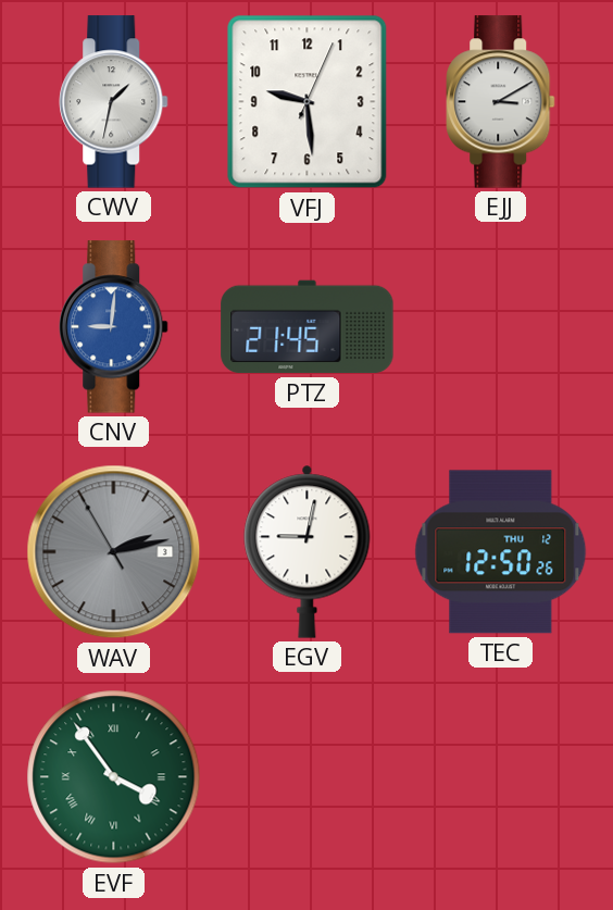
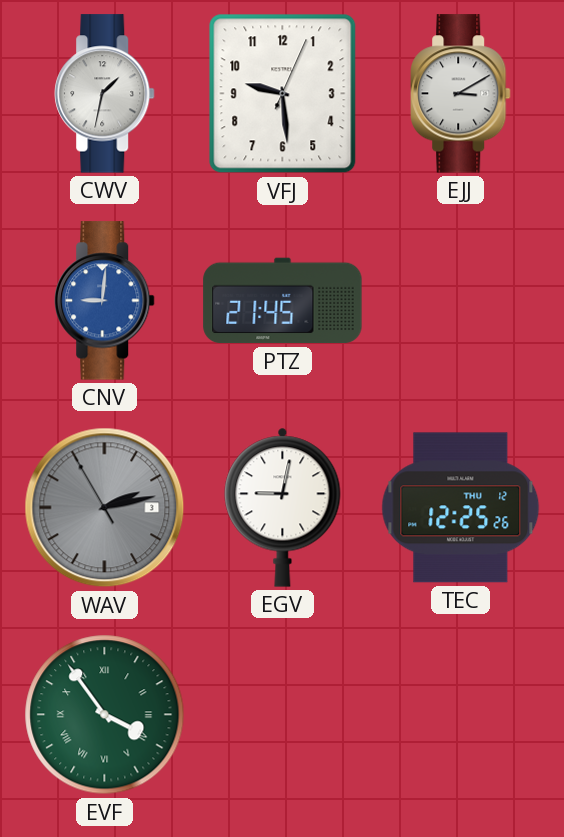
TEC: 12:50 -> 12:25 (461, 508)
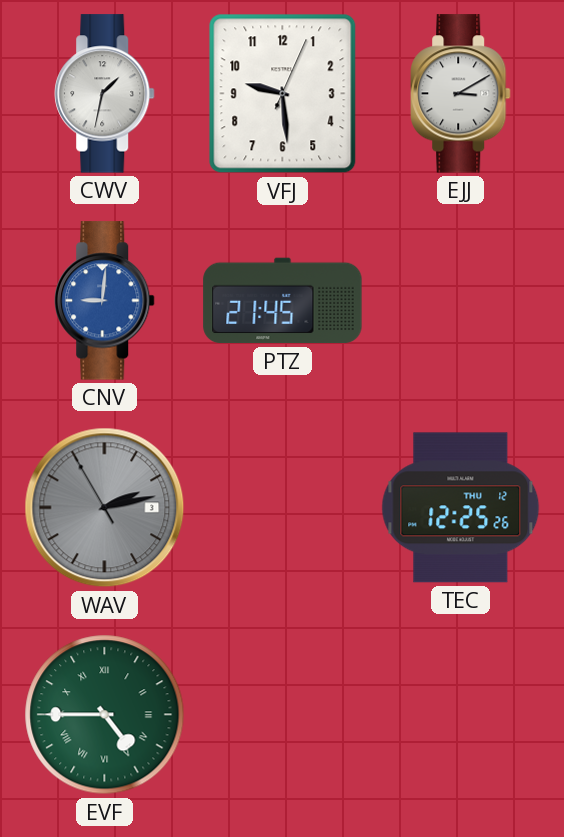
EGV: 9:02 -> none (283, 507)
EVF: 3:54 -> 4:45 (105, 715)
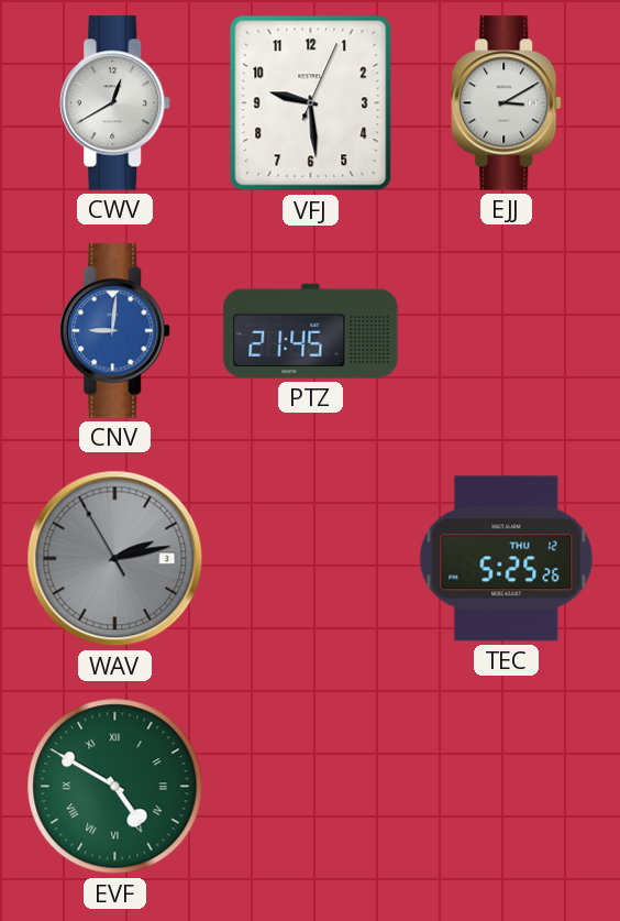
CWV: 1:32 -> 12:40 (115, 103)
TEC: 12:25 -> 5:25 (507, 559)
EVF: 4:45 -> 4:50 (115, 787)
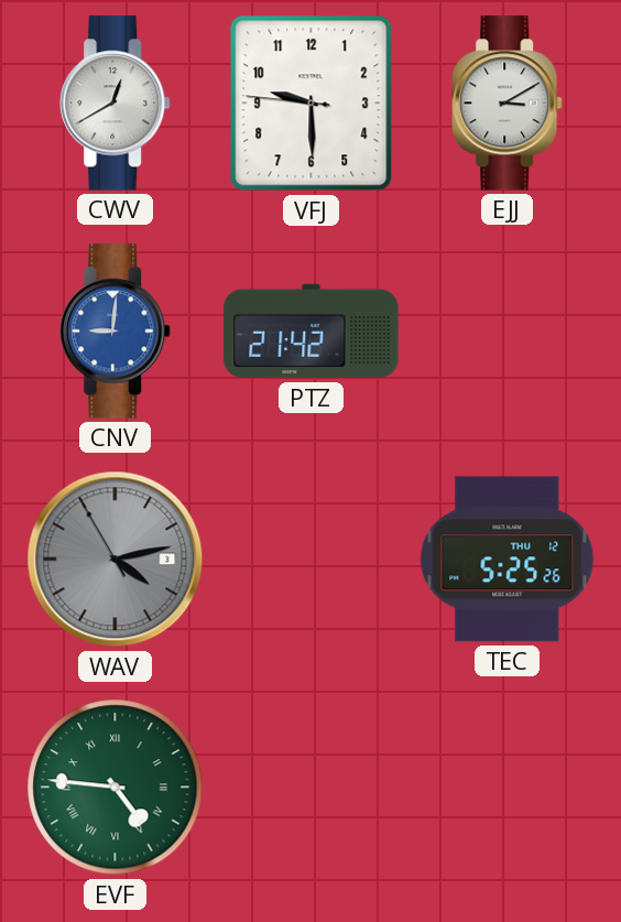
VFJ: 9:29:04 -> 9:29:46 (312, 104)
PTZ: 21:45 -> 21:42 (312, 332)
WAV: 2:12 -> 4:12 (116, 560)
EVF: 4:50 -> 4:46 (116, 788)
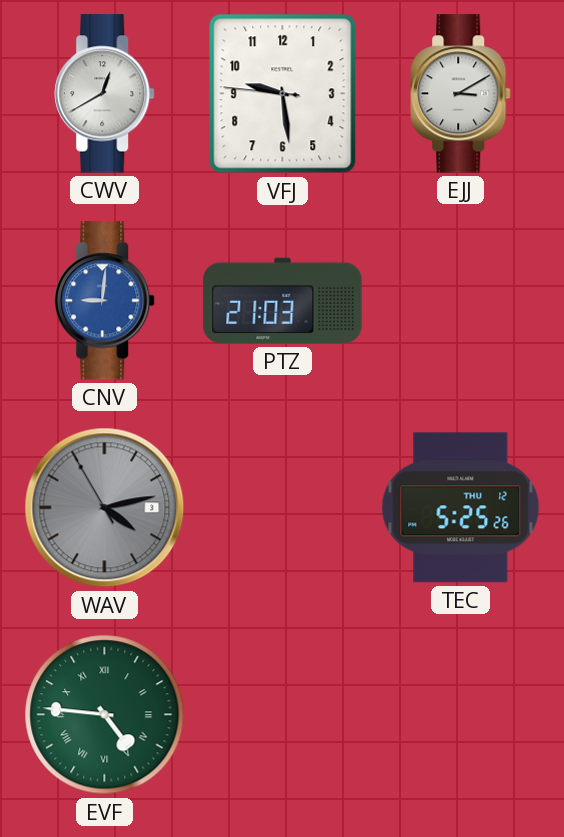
VFJ: 9:29 -> 9:28 (283, 94)
PTZ: 21:42 -> 21:03 (283, 301)
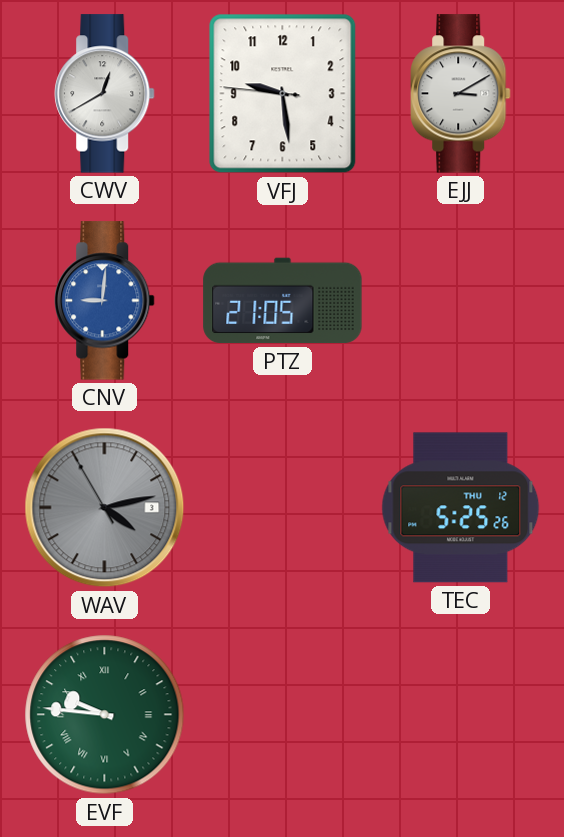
PTZ: 21:03 -> 21:05 (283, 301)
EVF: 4:46 -> 9:46 (105, 715)
